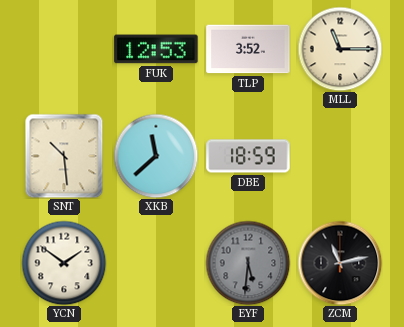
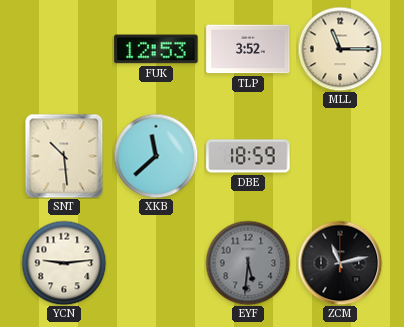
YCN: 1:51 -> 9:14 (64, 263)
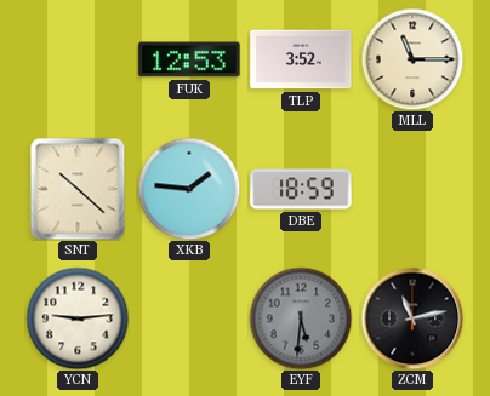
SNT: 10:29 -> 10:22 (78, 189)
XKB: 11:38 -> 1:46 (189, 189)
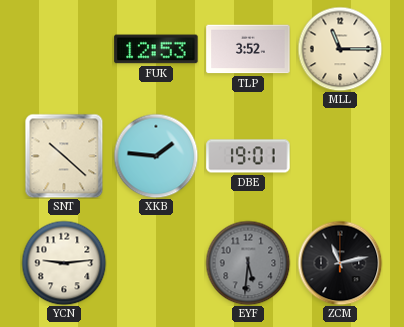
DBE: 18:59 -> 19:01 (248, 156)
